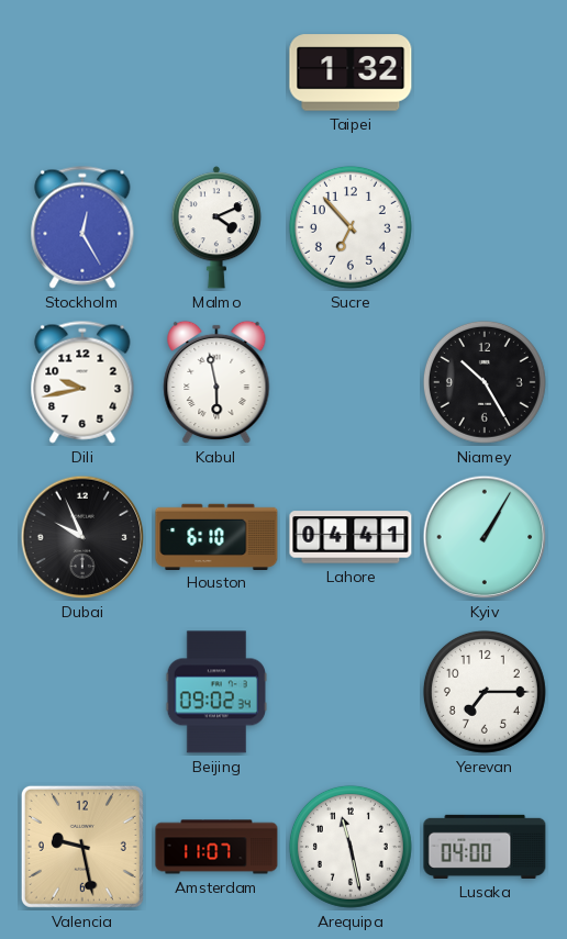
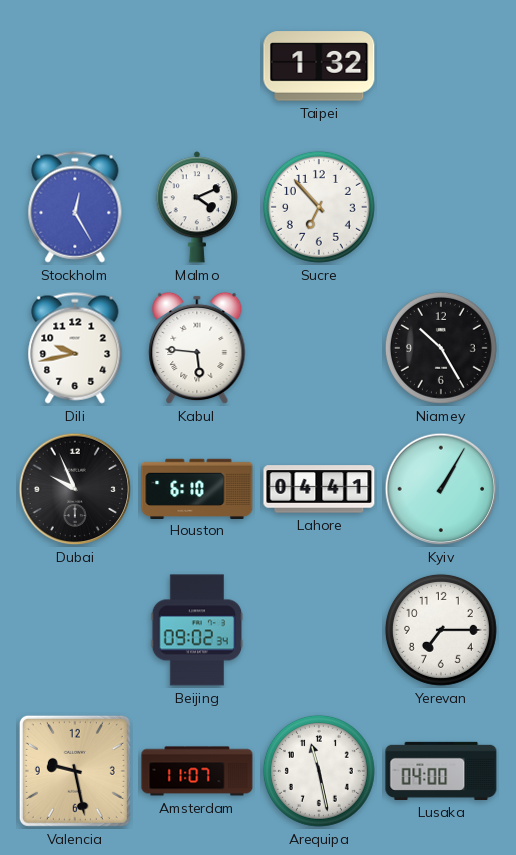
Kabul: 5:58 -> 5:46 (197, 348)
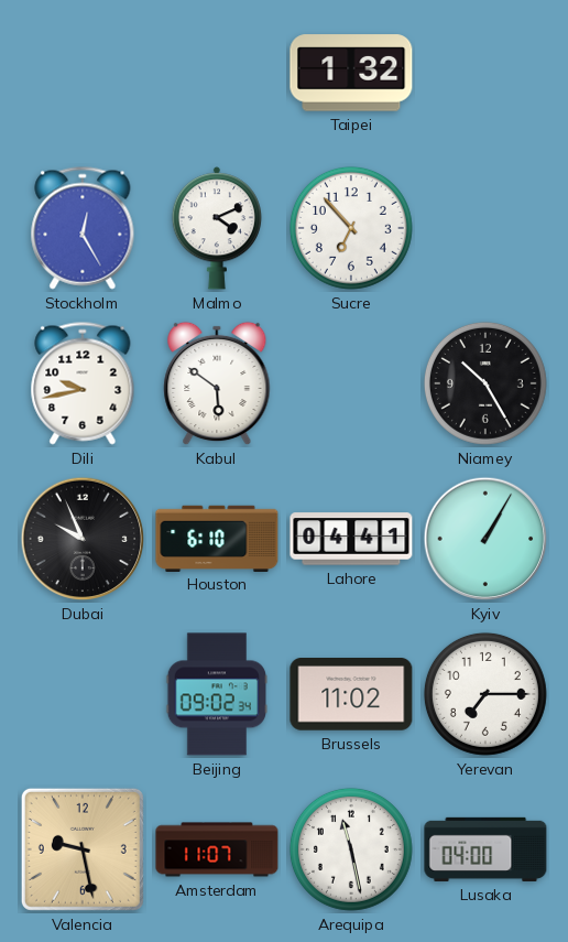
Kabul: 5:46 -> 5:51 (217, 383)
Brussels: none -> 11:02 (351, 694)
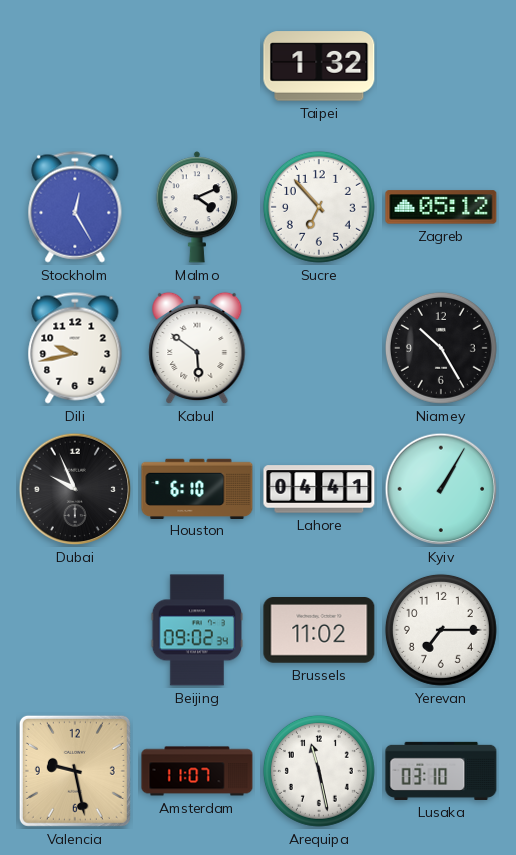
Zagreb: none -> 05:12 (441, 207)
Lusaka: 04:00 -> 03:10 (441, 771)
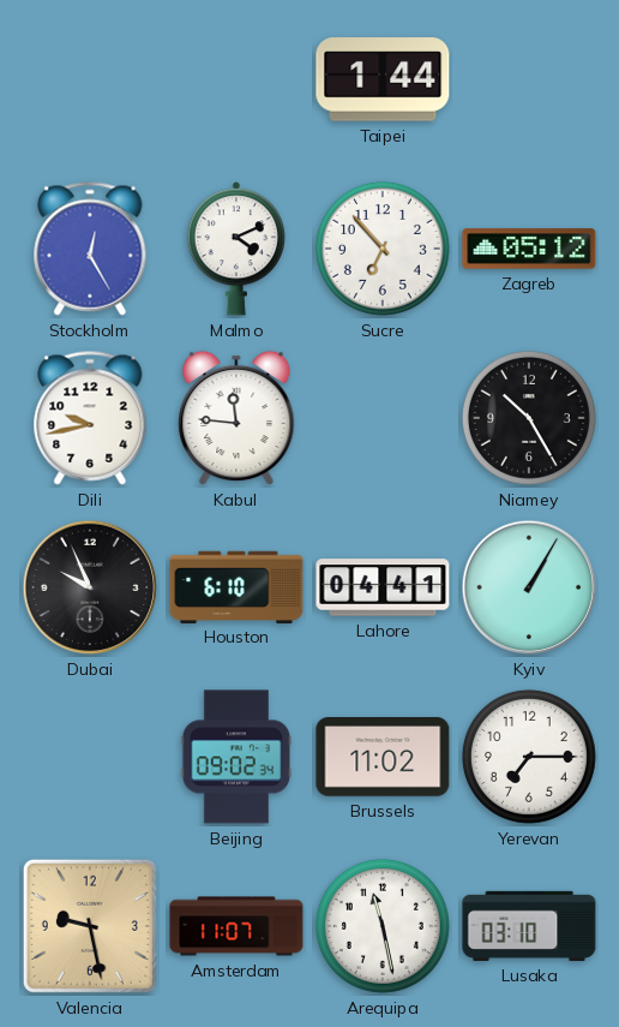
Taipei: 1:32 -> 1:44 (383, 79)
Kabul: 5:51 -> 11:46 (236, 418)
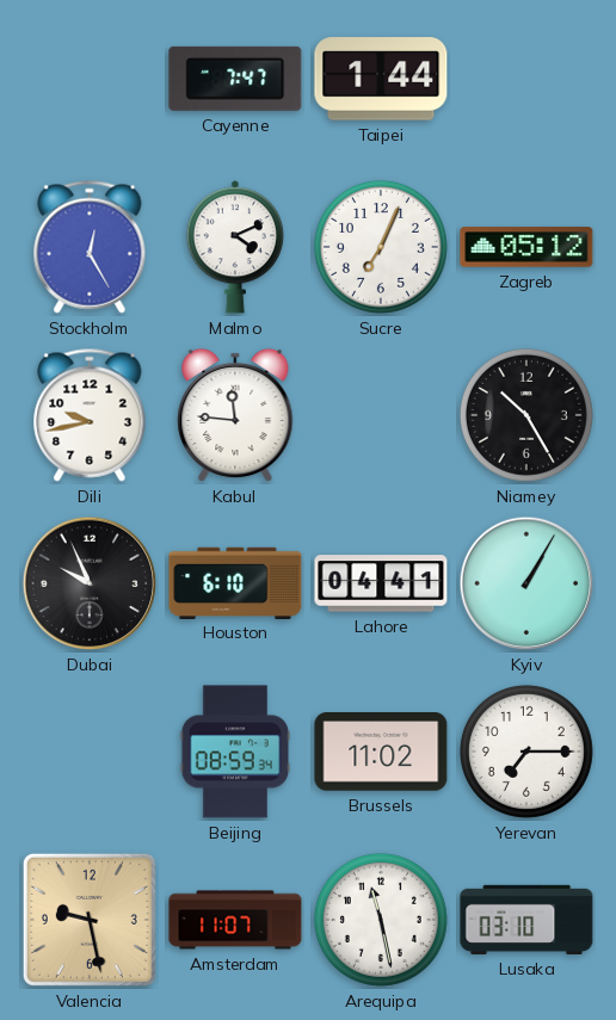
Cayenne: none -> 7:47 (235, 79)
Sucre: 6:53 -> 7:04 (381, 247)
Beijing: 09:02 -> 08:59 (234, 752)
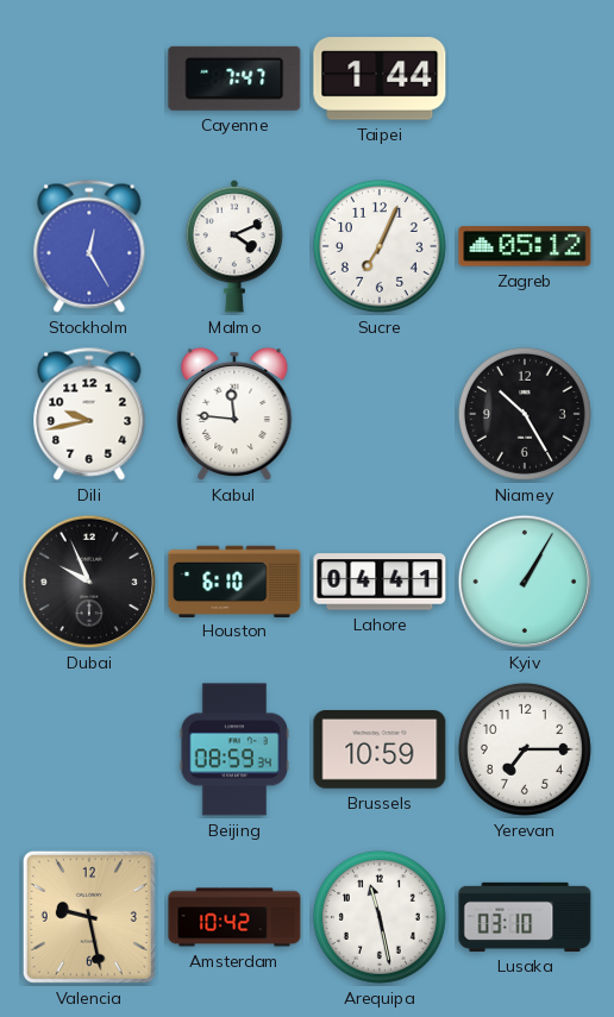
Brussels: 11:02 -> 10:59 (380, 749)
Amsterdam: 11:07 -> 10:42 (234, 917)
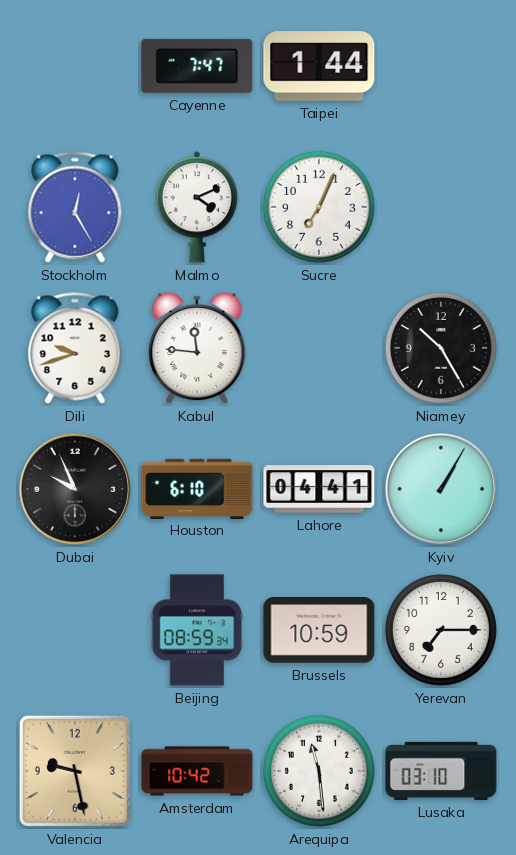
Zagreb: 05:12 -> none (525, 246)
Dili: 9:43 -> 9:42 (75, 348)
Arequipa: 11:28 -> 11:29 (319, 771)
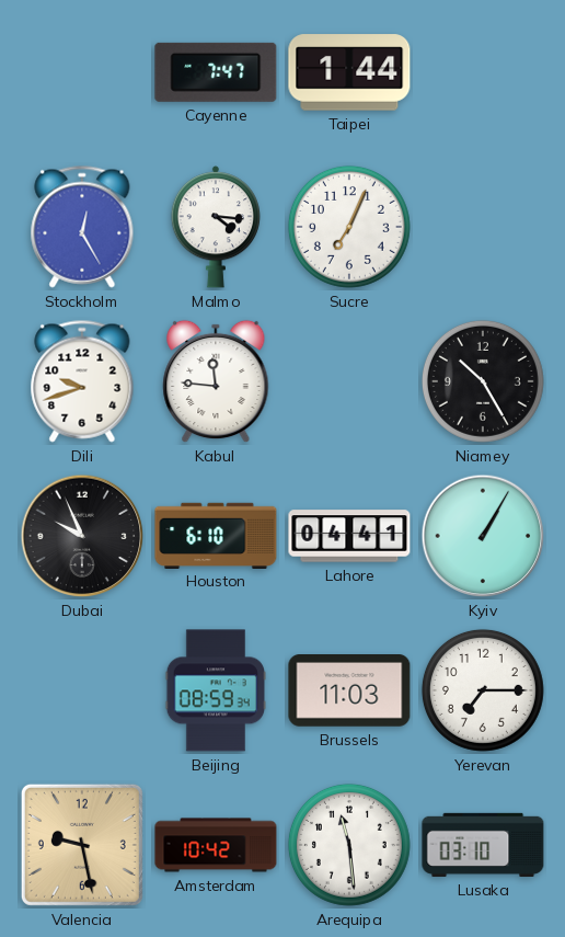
Malmo: 4:11 -> 4:16 (215, 227)
Brussels: 10:59 -> 11:03 (349, 690)
